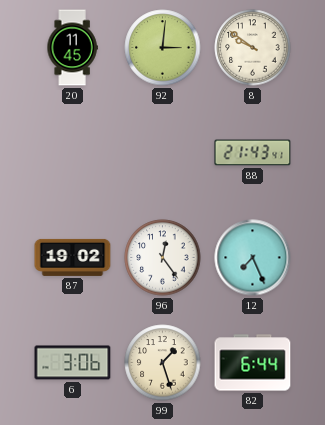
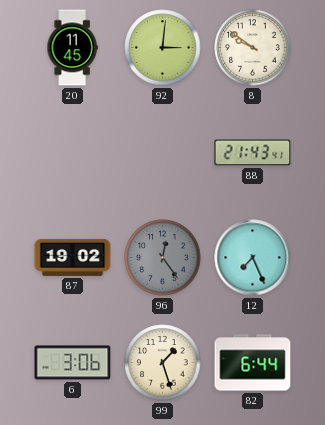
96 dial: white -> grey (163, 258)
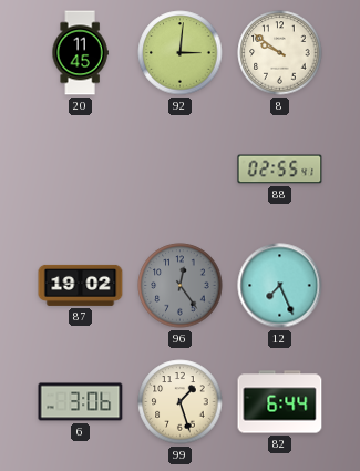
88: 21:43 -> 02:55 (280, 170)
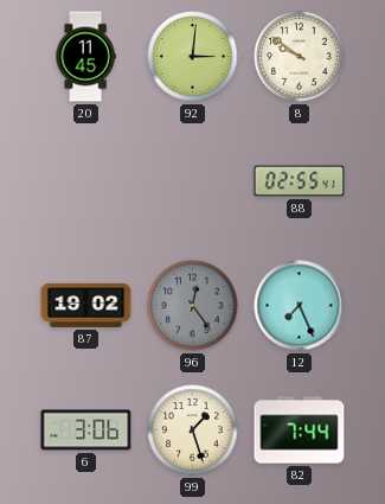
82: 6:44 -> 7:44 (300, 430)
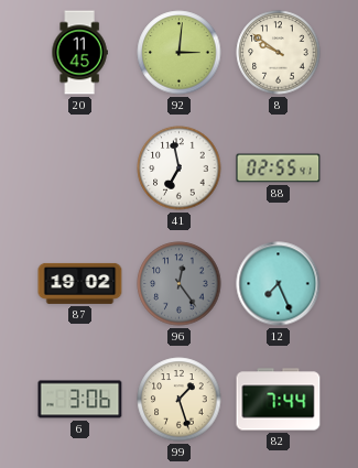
41: none -> 6:58 (180, 168)
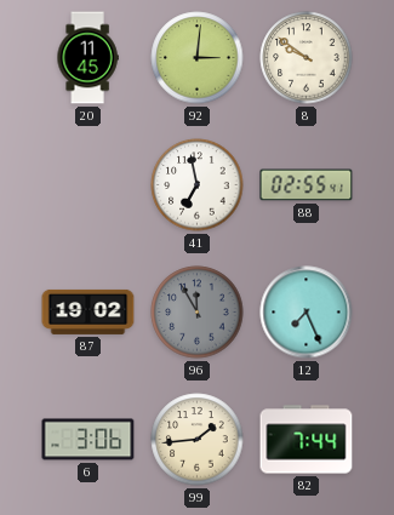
96: 12:24 -> 11:55 (198, 313)
99: 1:27 -> 1:44 (198, 440)
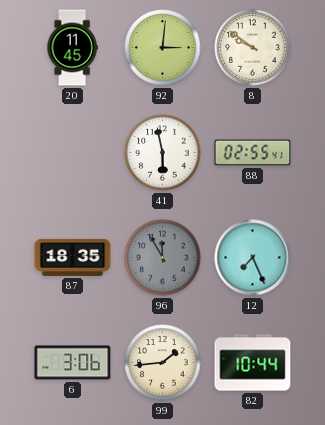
41: 6:58 -> 5:58 (163, 153)
87: 19:02 -> 18:35 (73, 257)
82: 7:44 -> 10:44 (253, 363)
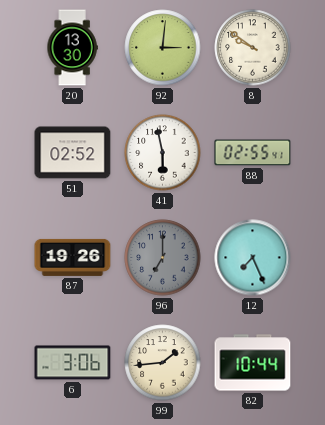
20: 11:45 -> 13:30 (72, 48)
51: none -> 02:52 (73, 153)
87: 18:35 -> 19:26 (73, 257)
96: 11:55 -> 7:00 (163, 258)
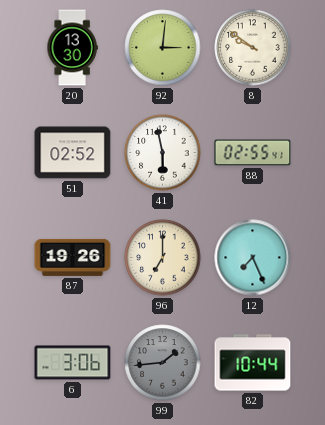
96 dial: grey -> cream (163, 258)
99 dial: cream -> grey (163, 363)
